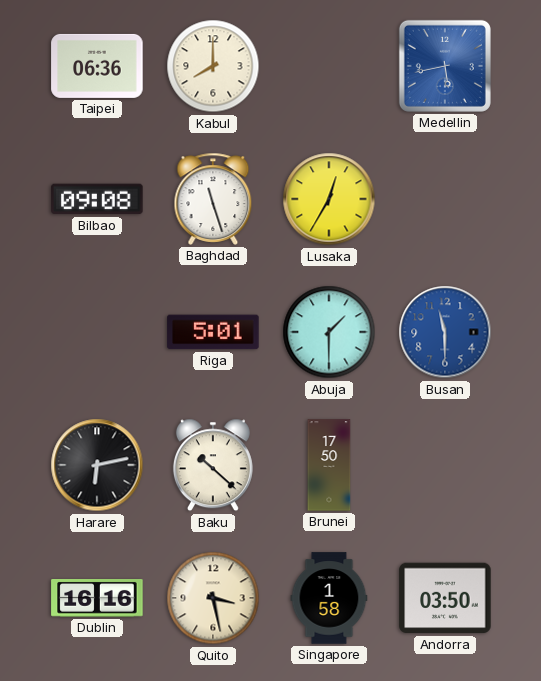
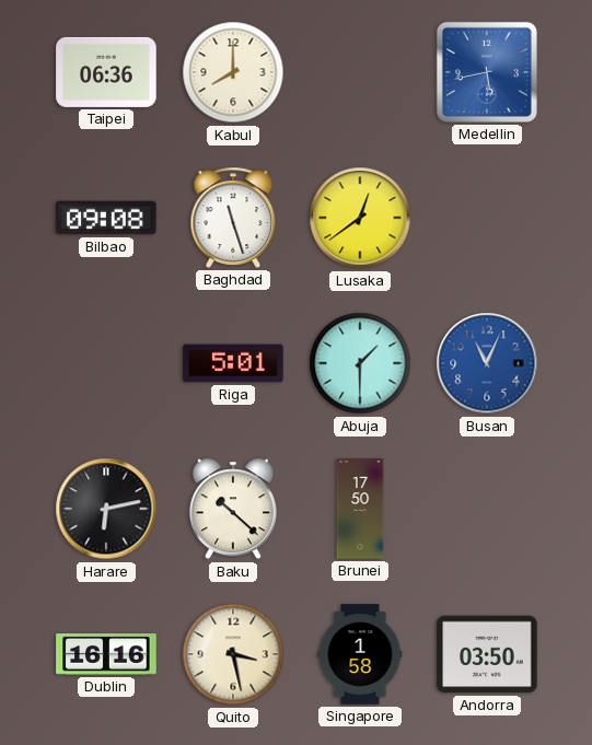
Lusaka: 12:35 -> 12:39 (360, 218)
Busan: 11:30 -> 11:04 (487, 363)
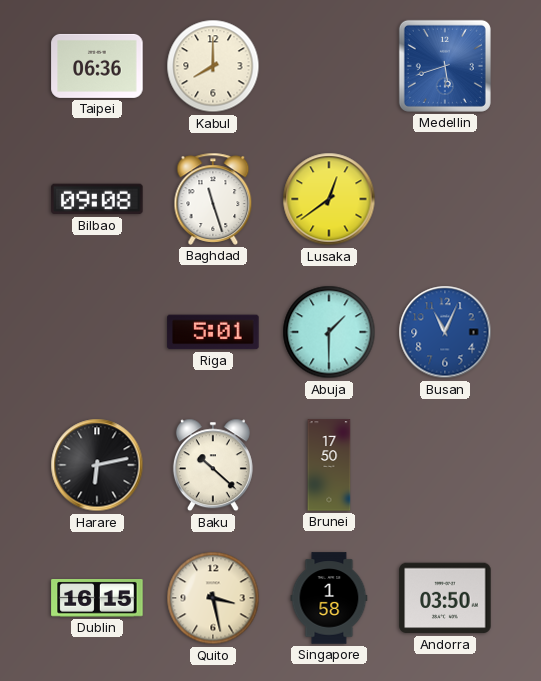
Medellin: 5:43 -> 5:42 (445, 66)
Dublin: 16:16 -> 16:15 (97, 599)
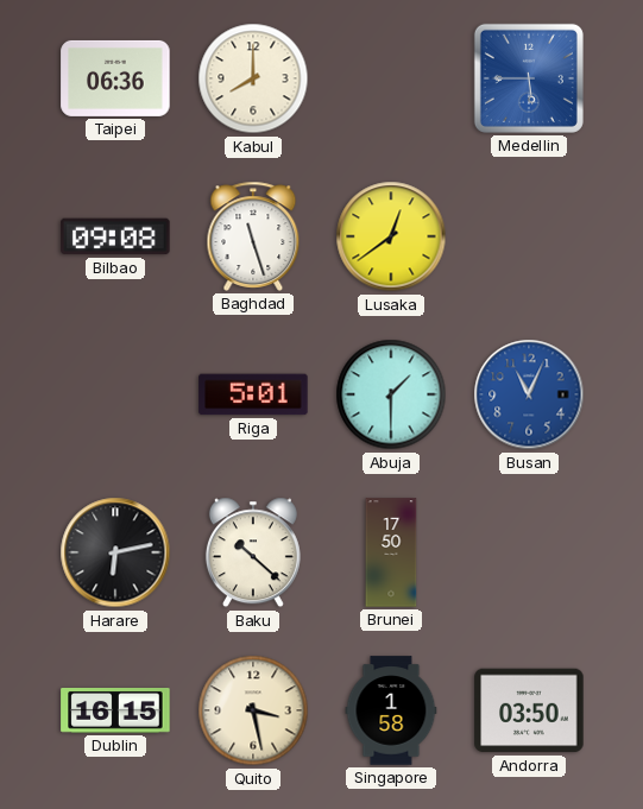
Medellin: 5:42 -> 5:45 (529, 78)
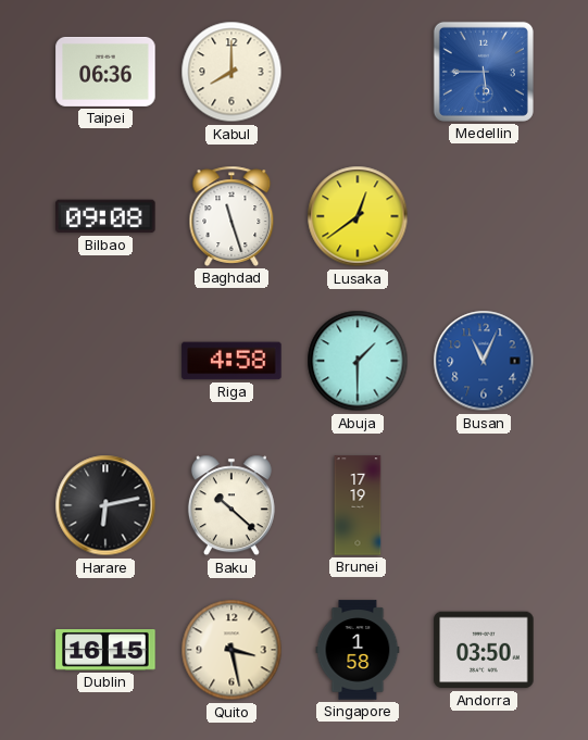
Riga: 5:01 -> 4:58 (232, 361)
Brunei: 17:50 -> 17:19 (358, 505)
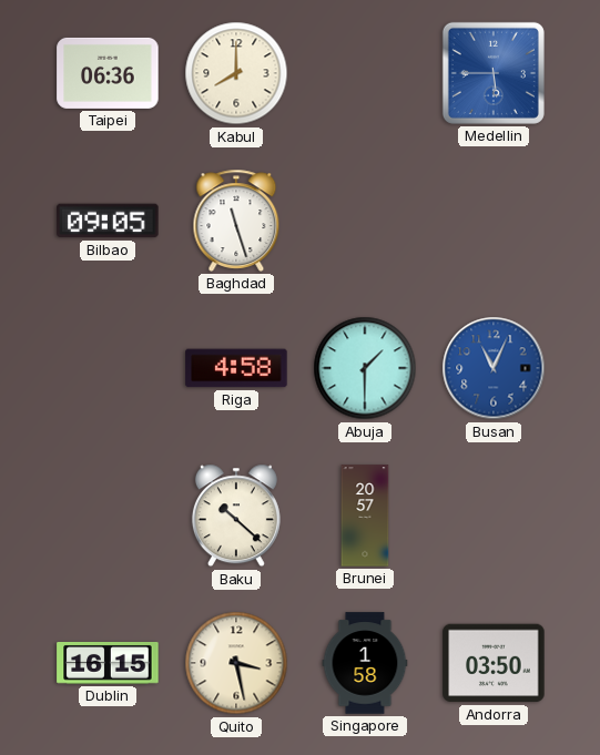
Bilbao: 09:08 -> 09:05 (108, 221)
Lusaka: 12:39 -> none (358, 216)
Harare: 6:13 -> none (105, 505)
Brunei: 17:19 -> 20:57 (365, 516)
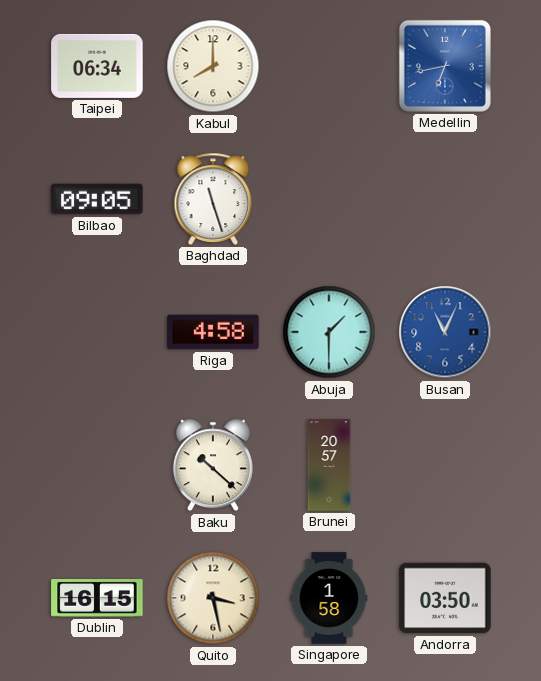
Taipei: 06:36 -> 06:34 (97, 66)
Medellin: 5:45 -> 6:43 (445, 66)
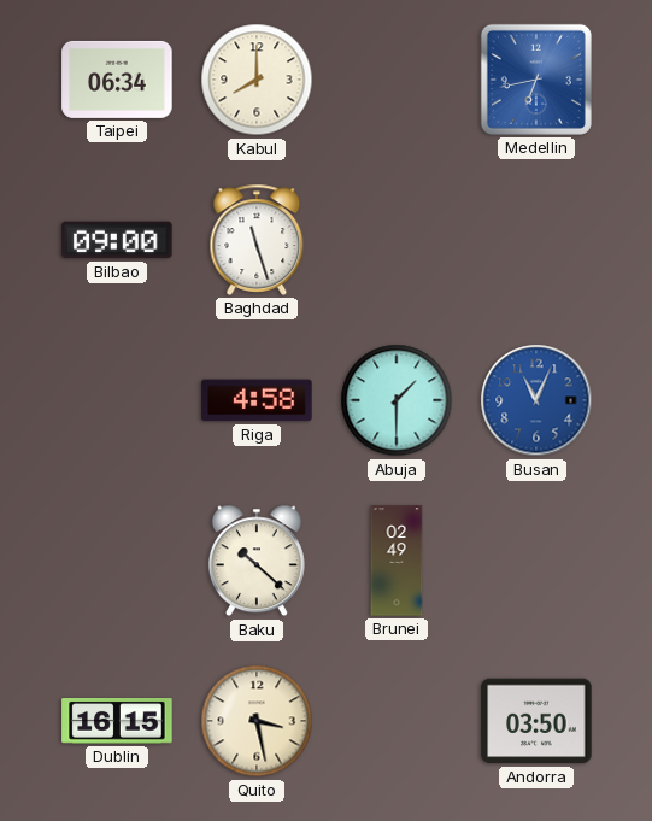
Bilbao: 09:05 -> 09:00 (117, 240)
Brunei: 20:57 -> 02:49 (397, 561)
Singapore: 1:58 -> none (329, 598)
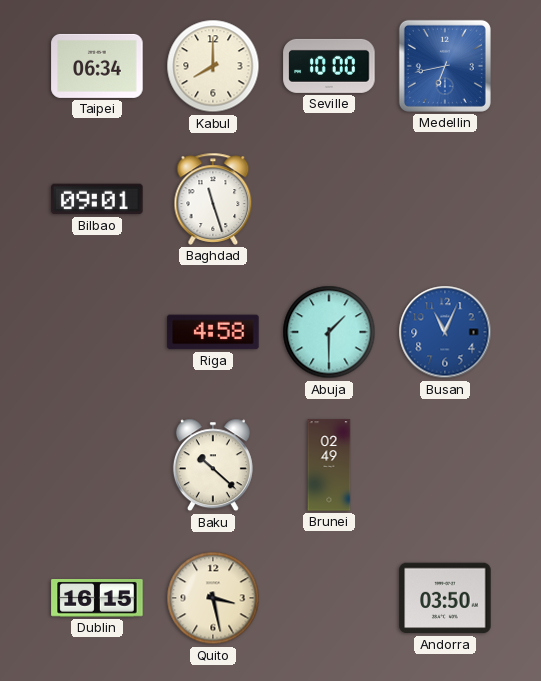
Seville: none -> 10:00 (329, 66)
Bilbao: 09:00 -> 09:01 (97, 199)
